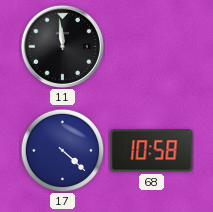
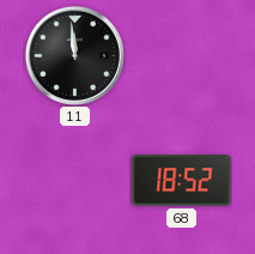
17: 4:22 -> none (62, 150)
68: 10:58 -> 18:52 (182, 181)
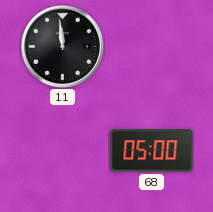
68: 18:52 -> 05:00 (152, 151)
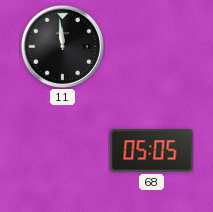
68: 05:00 -> 05:05 (152, 151)
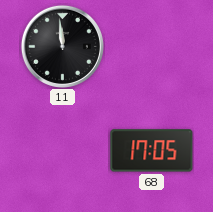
68: 05:05 -> 17:05 (152, 151)
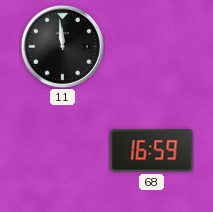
68: 17:05 -> 16:59 (152, 151)
